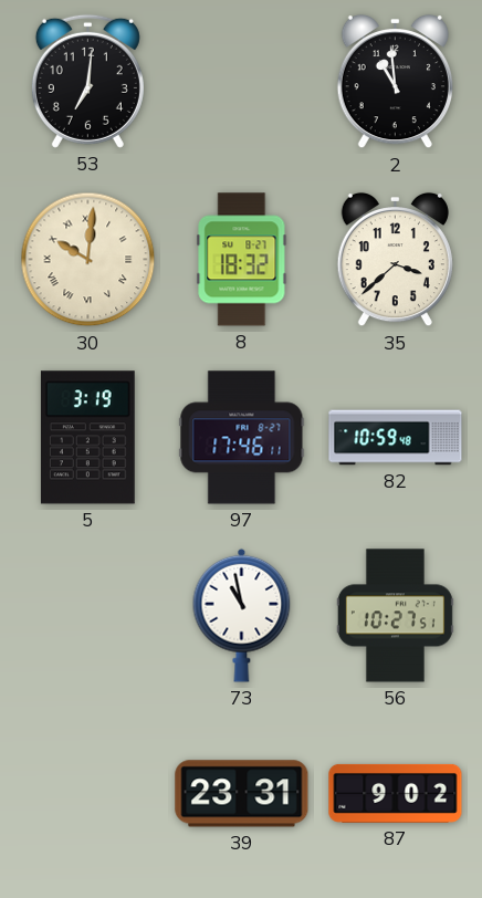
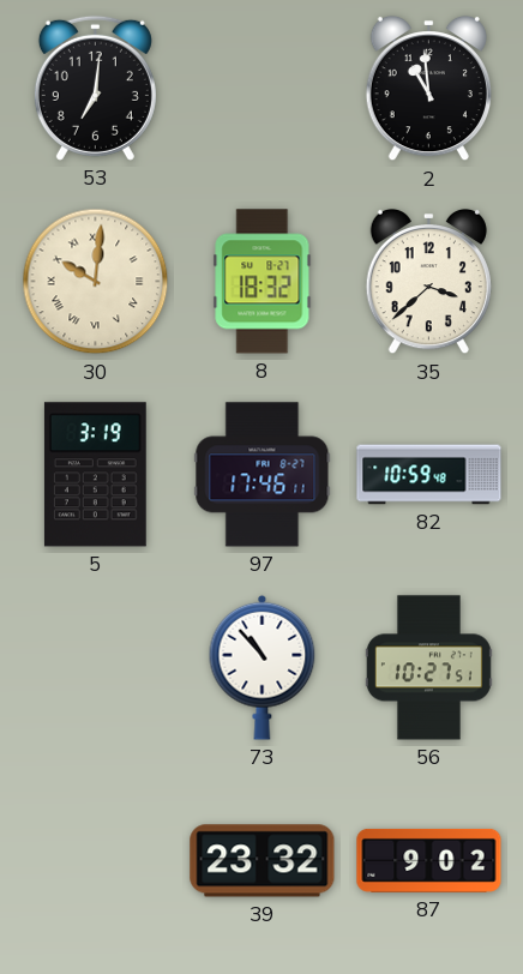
73: 10:58 -> 10:53 (263, 667)
39: 23:31 -> 23:32 (263, 861)
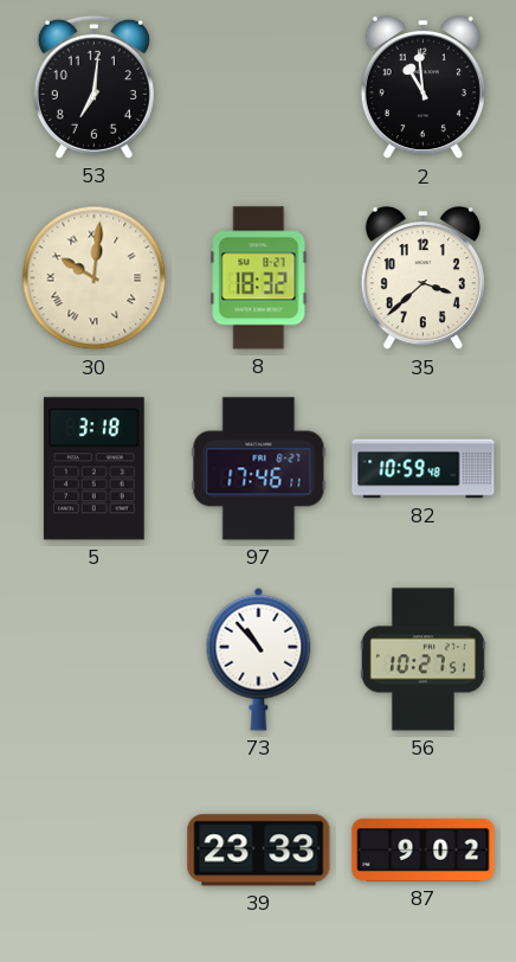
5: 3:19 -> 3:18 (93, 469)
39: 23:32 -> 23:33 (259, 851)
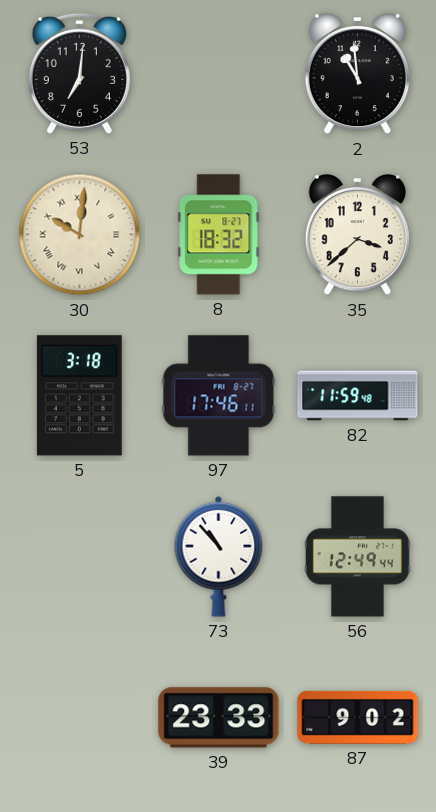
82: 10:59 -> 11:59 (358, 396)
56: 10:27 -> 12:49 (357, 557)
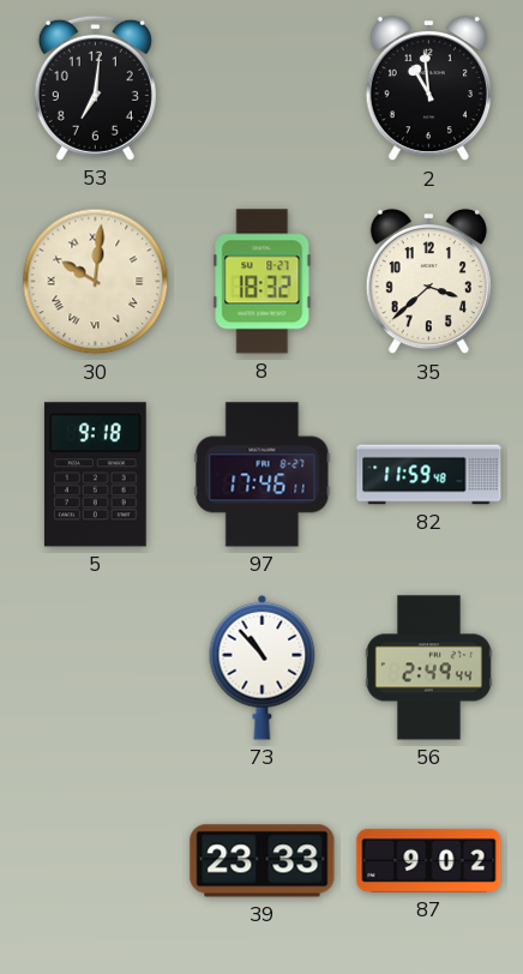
5: 3:18 -> 9:18 (95, 475)
56: 12:49 -> 2:49 (428, 668)
